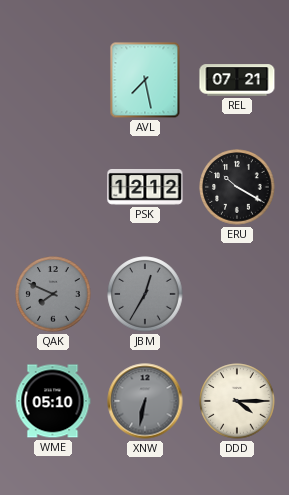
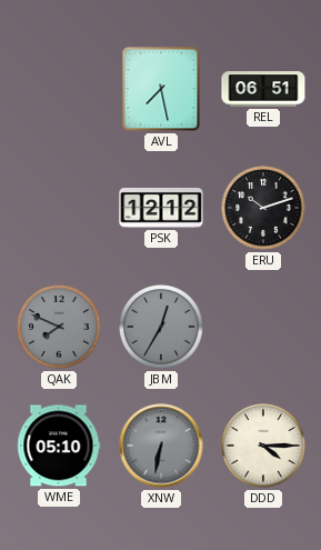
REL: 07:21 -> 06:51 (263, 89)
ERU: 10:20 -> 10:12 (263, 208)
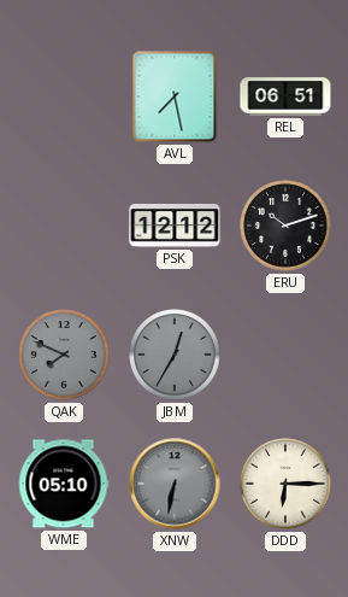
DDD: 4:15 -> 6:15 (285, 484)
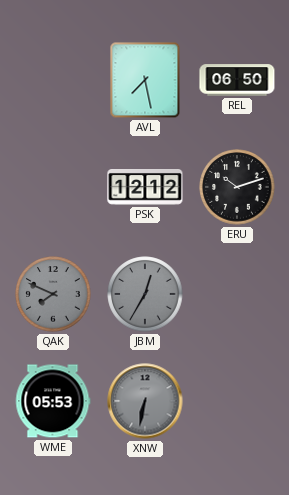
REL: 06:51 -> 06:50 (237, 80)
WME: 05:10 -> 05:53 (53, 401)
DDD: 6:15 -> none (285, 484)
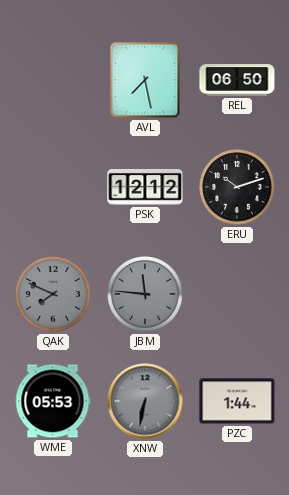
JBM: 12:35 -> 11:46 (145, 294)
PZC: none -> 1:44 (237, 401)
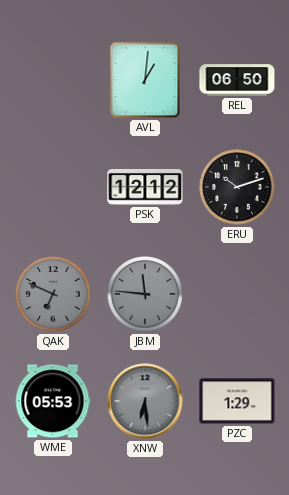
AVL: 7:28 -> 1:01 (145, 80)
QAK: 7:49 -> 6:49 (53, 294)
XNW: 6:32 -> 6:29 (145, 401)
PZC: 1:44 -> 1:29 (237, 401)
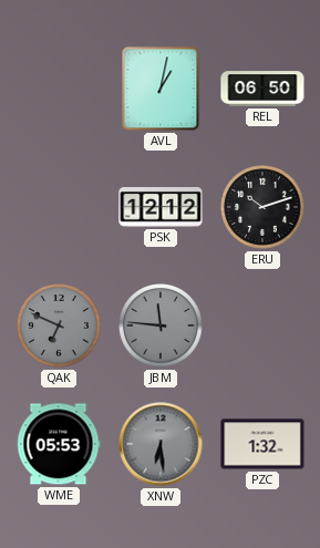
AVL: 1:01 -> 1:02 (161, 89)
PZC: 1:29 -> 1:32 (262, 444)
